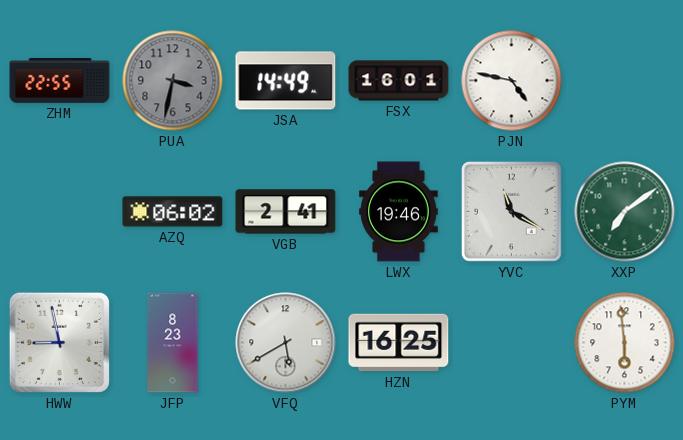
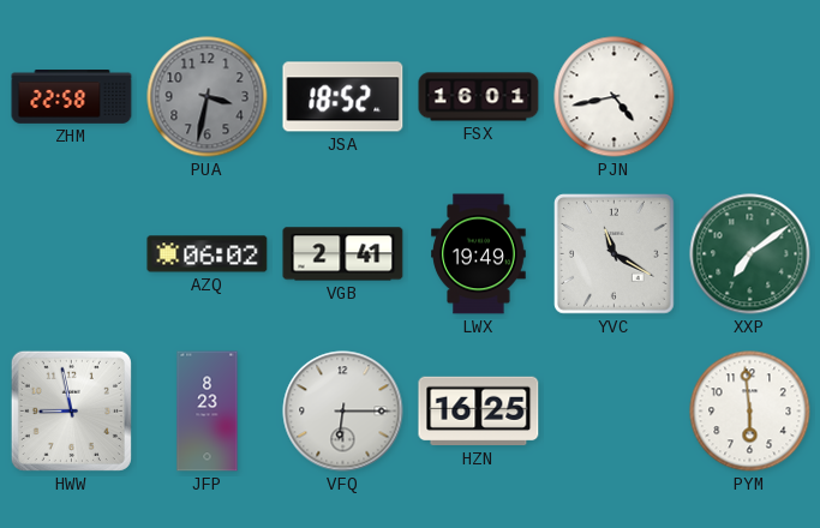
ZHM: 22:55 -> 22:58 (72, 97)
JSA: 14:49 -> 18:52 (343, 97)
PJN: 4:47 -> 4:43 (615, 97)
LWX: 19:46 -> 19:49 (479, 254)
VFQ: 5:40 -> 6:15 (343, 412)
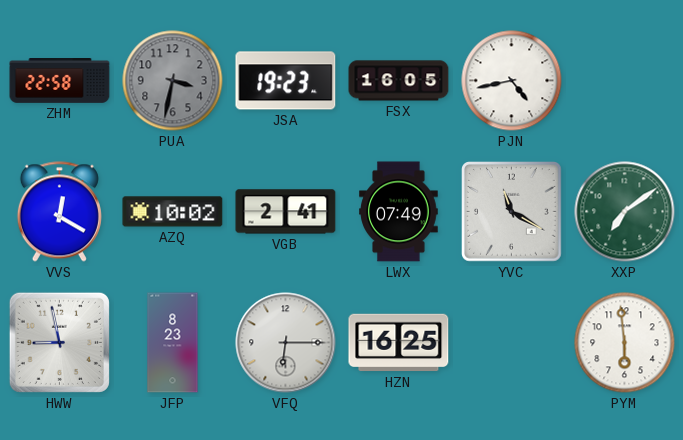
JSA: 18:52 -> 19:23 (286, 81)
FSX: 16:01 -> 16:05 (399, 81)
VVS: none -> 12:20 (59, 212)
AZQ: 06:02 -> 10:02 (173, 212)
LWX: 19:49 -> 07:49 (399, 212)
